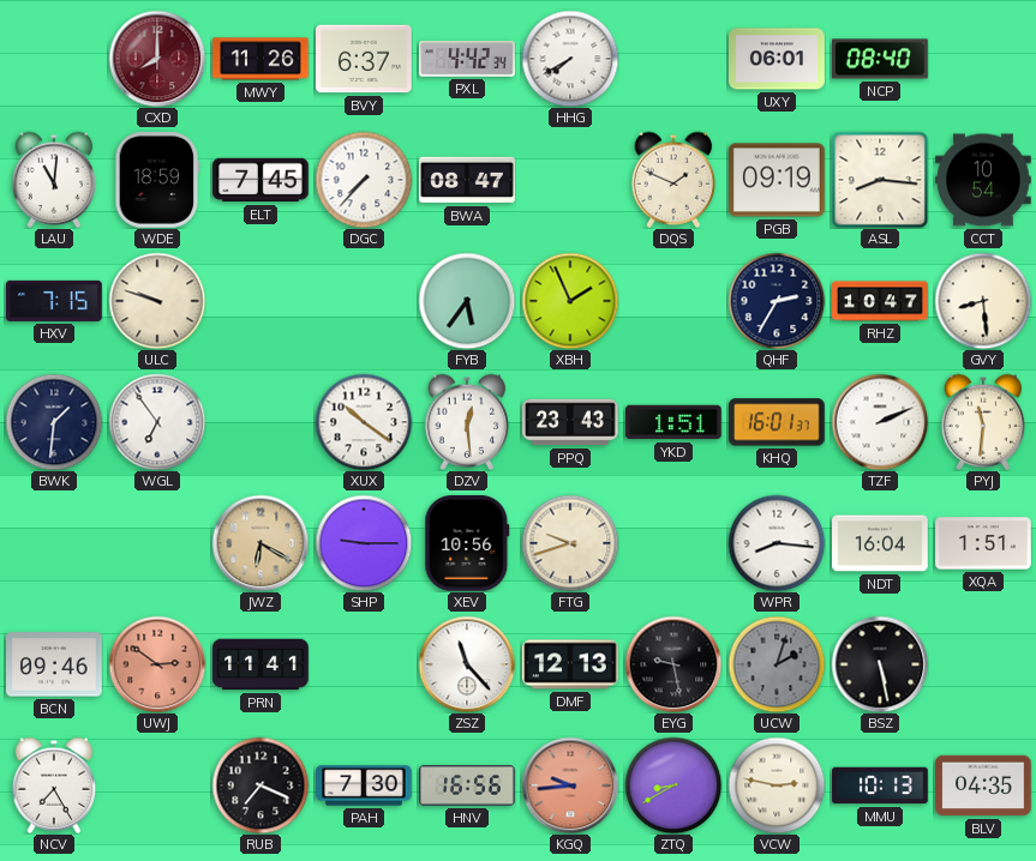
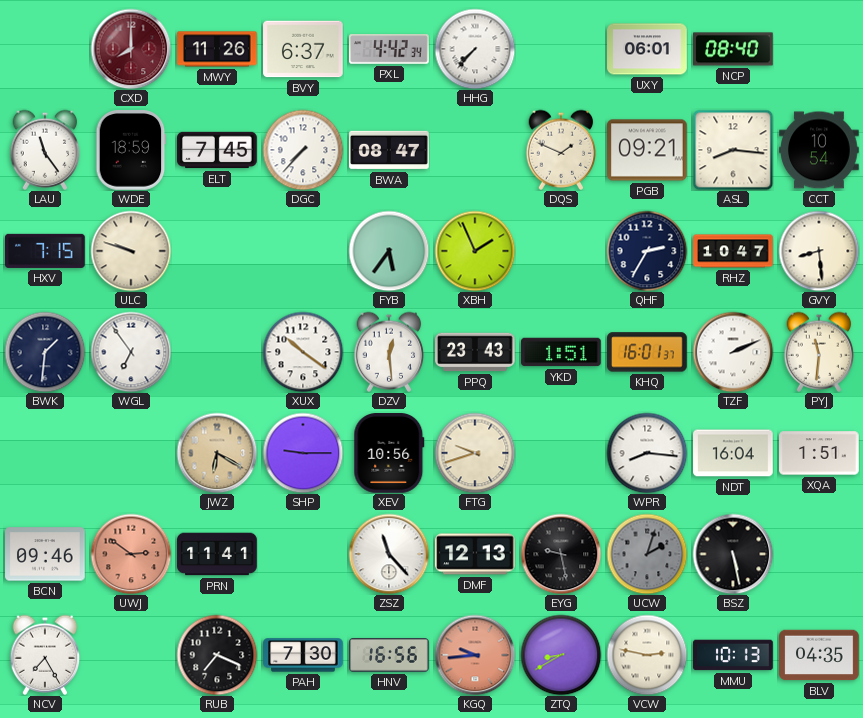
HHG: 7:40 -> 7:37 (475, 49)
LAU: 11:01 -> 11:24 (45, 150)
PGB: 09:19 -> 09:21 (647, 150)
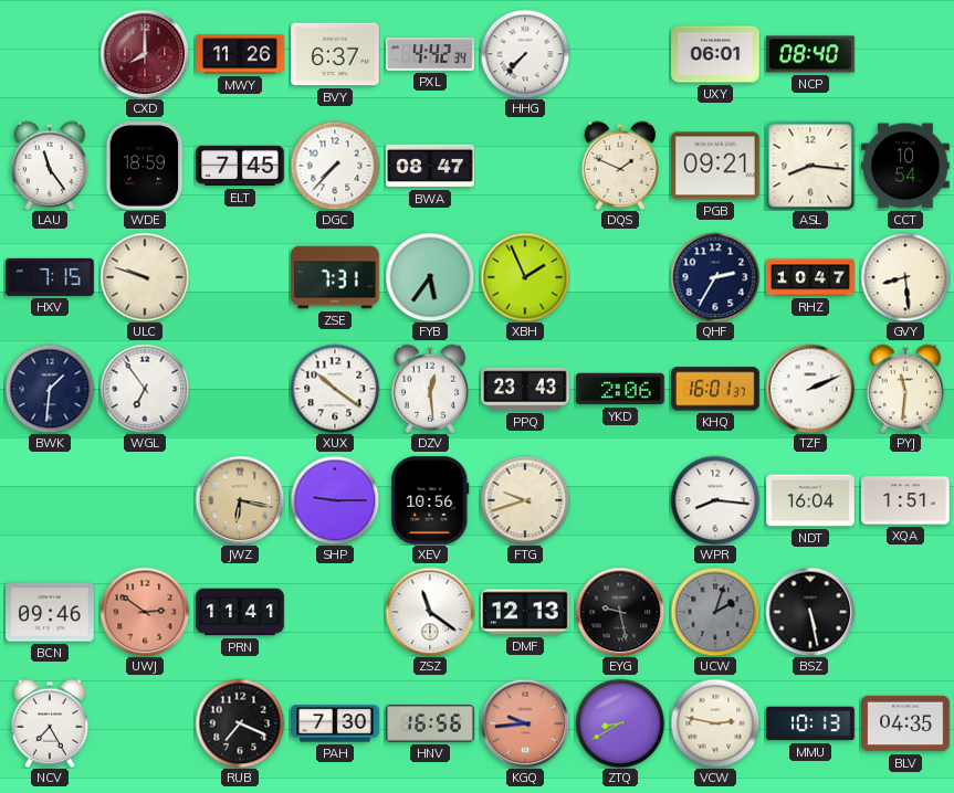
ZSE: none -> 7:31 (335, 277)
YKD: 1:51 -> 2:06 (620, 389)
JWZ: 6:20 -> 6:17 (240, 500)
ZSZ: 11:23 -> 11:21 (430, 612)
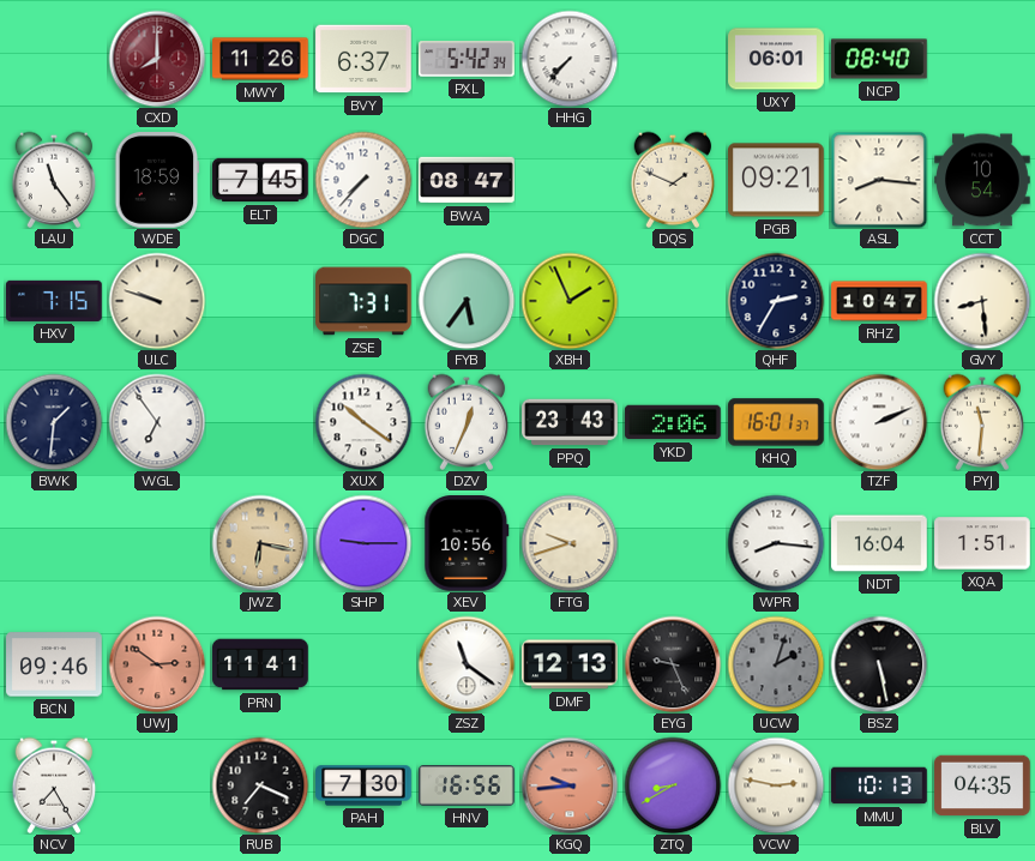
PXL: 4:42 -> 5:42 (467, 59)
DZV: 12:29 -> 12:34 (467, 422)
EYG: 9:28 -> 9:26 (673, 664)
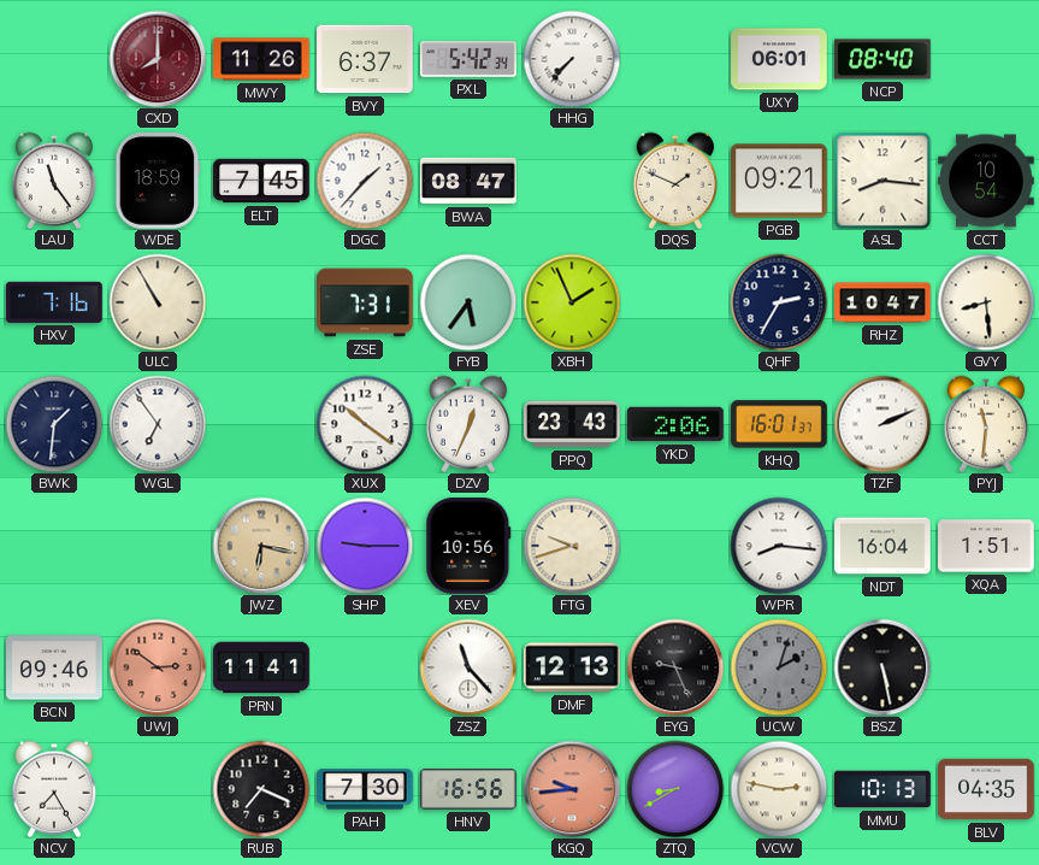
DGC: 7:37 -> 1:37 (365, 181)
HXV: 7:15 -> 7:16 (55, 302)
ULC: 9:48 -> 10:55 (158, 302)
ZSZ: 11:21 -> 11:23 (468, 667)
